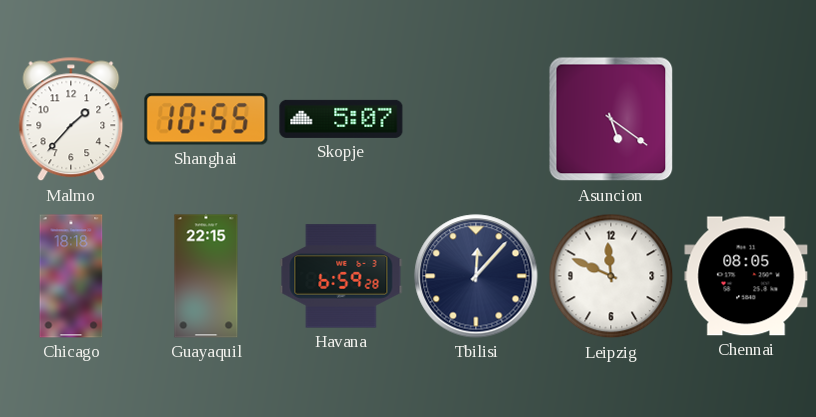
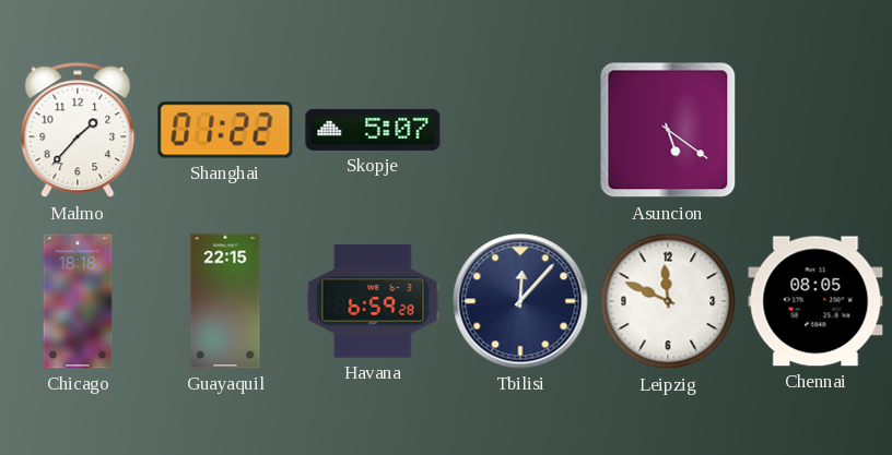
Shanghai: 10:55 -> 01:22 (225, 130)
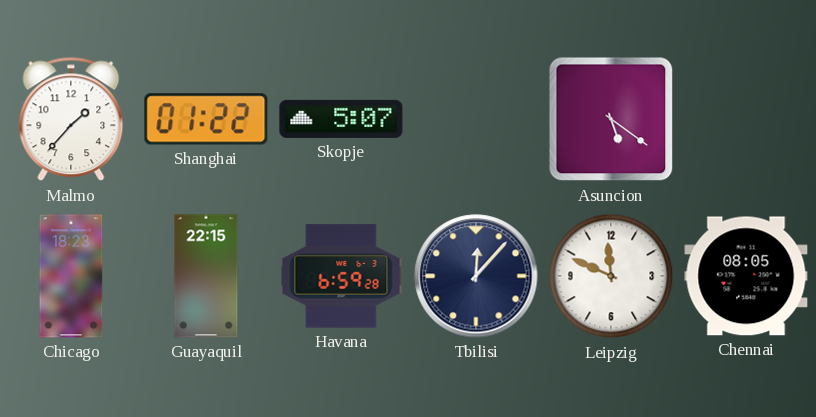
Chicago: 18:18 -> 18:23 (71, 276)
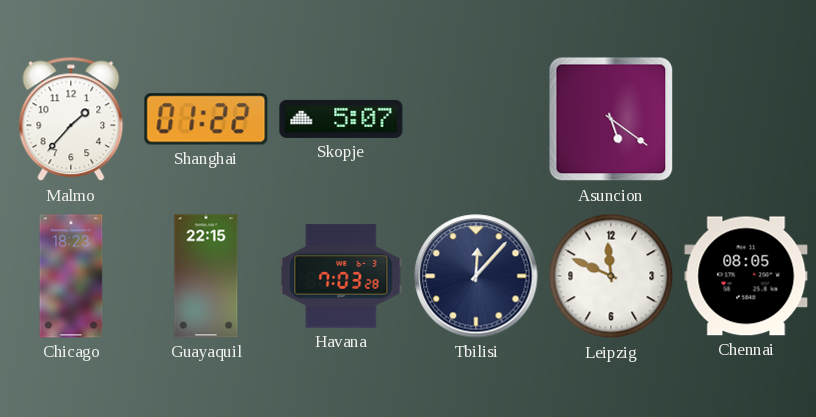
Havana: 6:59 -> 7:03 (341, 276)
